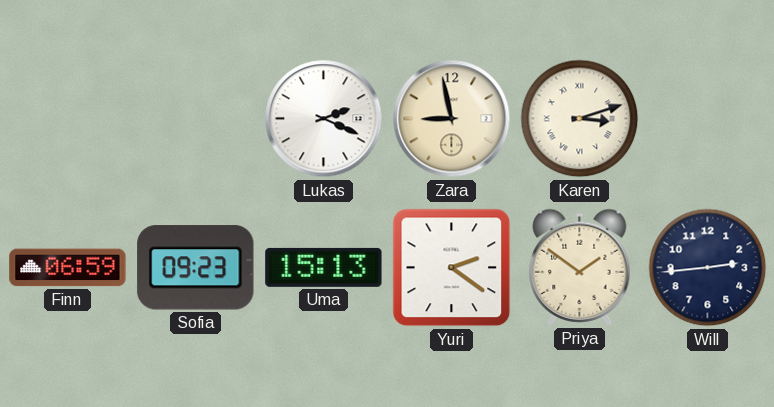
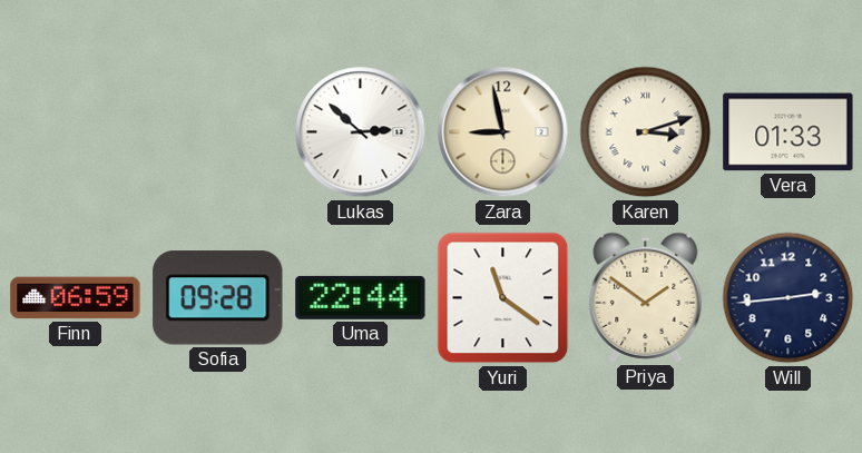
Lukas: 2:19 -> 2:52 (361, 132)
Vera: none -> 01:33 (788, 132)
Sofia: 09:23 -> 09:28 (218, 298)
Uma: 15:13 -> 22:44 (361, 297)
Yuri: 2:21 -> 11:21 (503, 298)
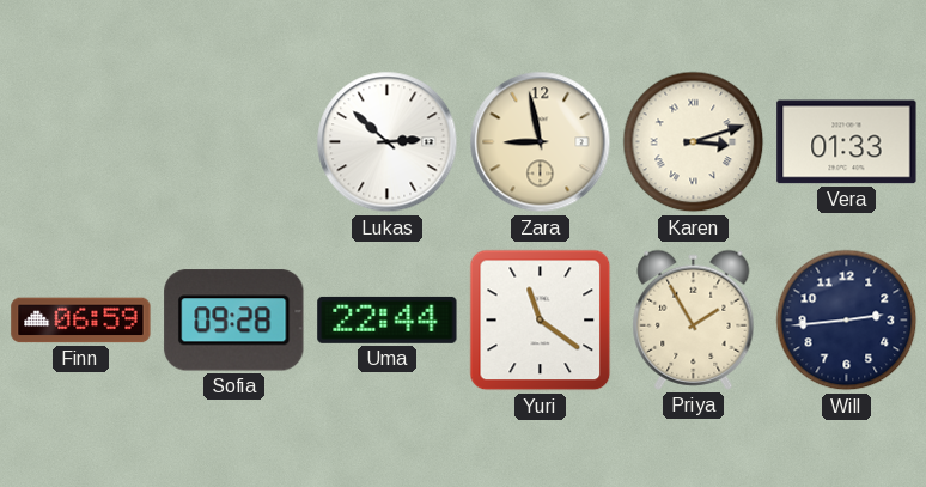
Priya: 1:51 -> 1:55 (694, 319)
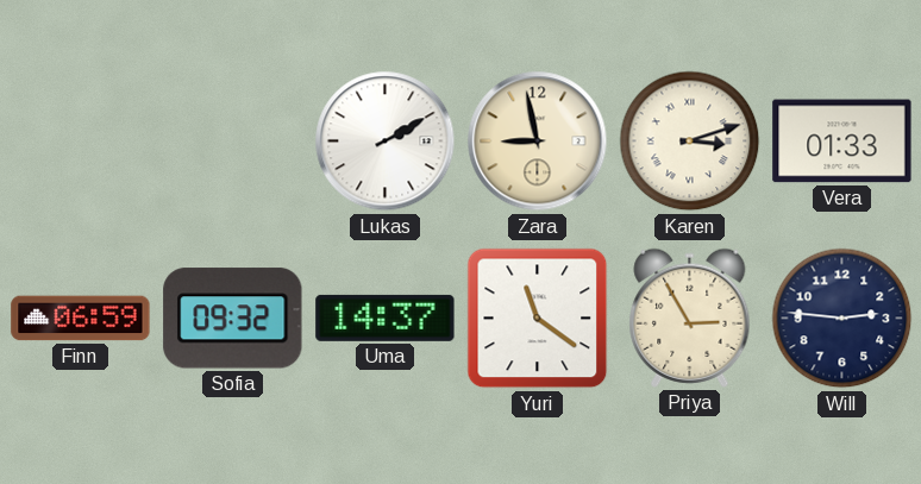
Lukas: 2:52 -> 2:10 (386, 142)
Sofia: 09:28 -> 09:32 (233, 319)
Uma: 22:44 -> 14:37 (386, 318)
Priya: 1:55 -> 2:55 (690, 318)
Will: 2:44 -> 2:46 (842, 319)
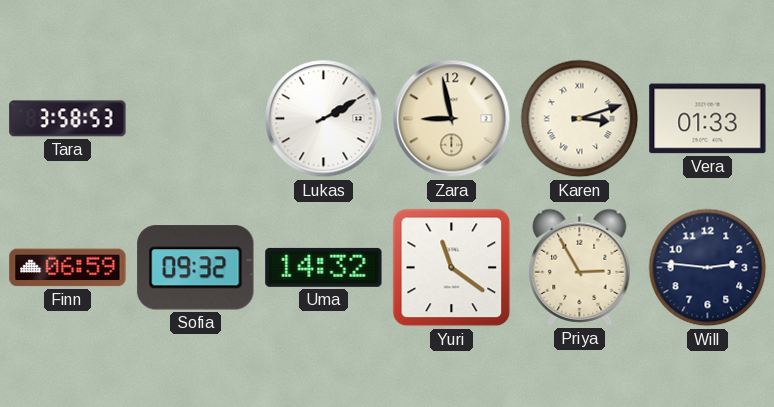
Tara: none -> 3:58 (68, 119)
Uma: 14:37 -> 14:32 (324, 267)
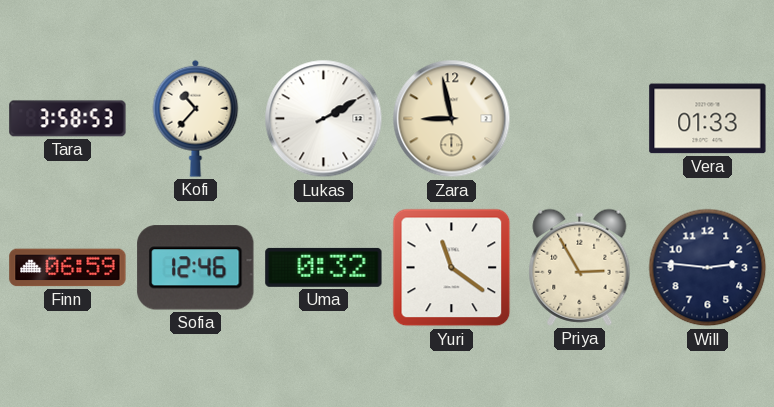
Kofi: none -> 10:37 (196, 118)
Karen: 3:12 -> none (580, 119)
Sofia: 09:32 -> 12:46 (196, 268)
Uma: 14:32 -> 0:32 (324, 267)
